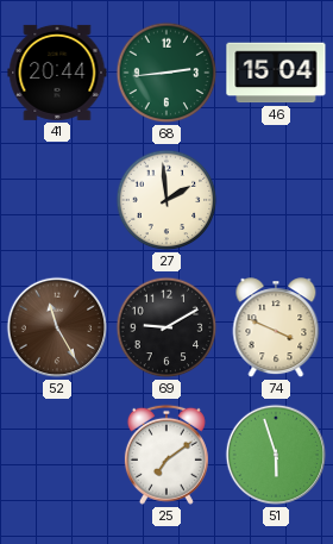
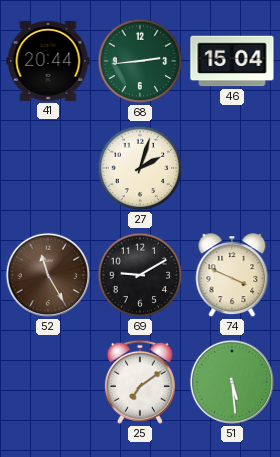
27: 1:59 -> 2:03 (140, 168)
51: 5:57 -> 5:29 (232, 382)
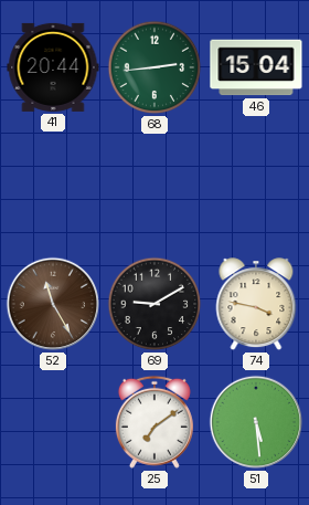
27: 2:03 -> none (140, 168)
74: 3:49 -> 3:47 (256, 305)
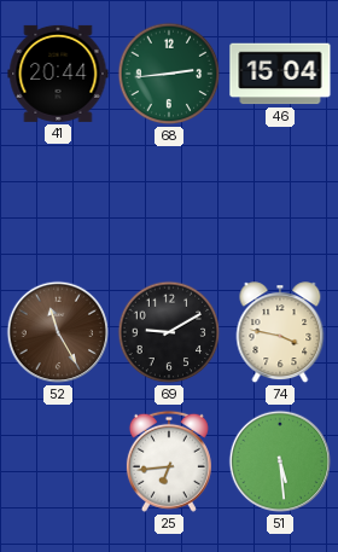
25: 7:09 -> 6:44 (169, 461)
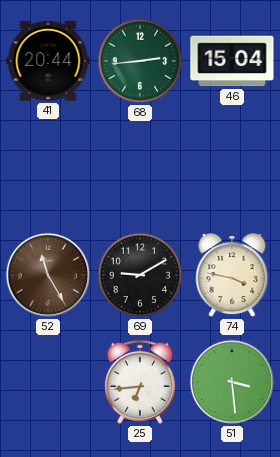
51: 5:29 -> 3:29 (232, 382)
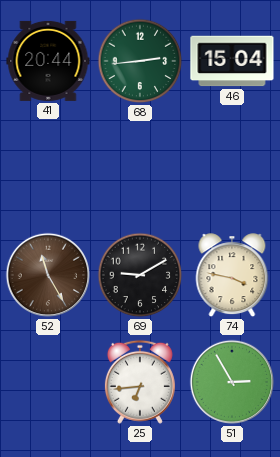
51: 3:29 -> 2:55 (232, 382)
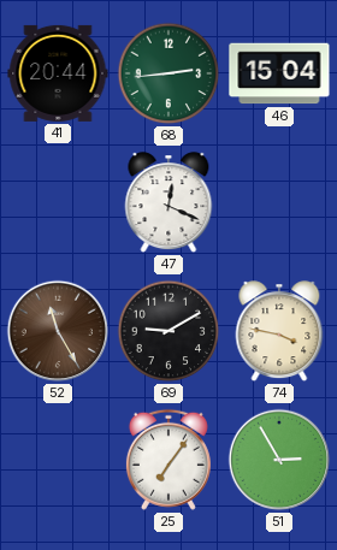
47: none -> 12:19 (168, 203)
25: 6:44 -> 7:06 (168, 460)
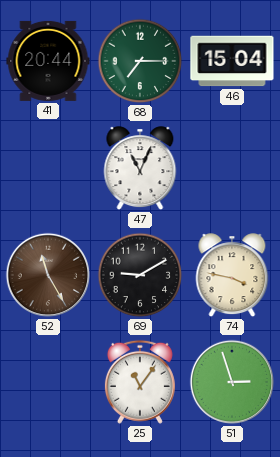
68: 2:44 -> 7:15 (140, 61)
47: 12:19 -> 11:04 (140, 169)
25: 7:06 -> 11:06 (140, 382)
51: 2:55 -> 2:57 (232, 382)
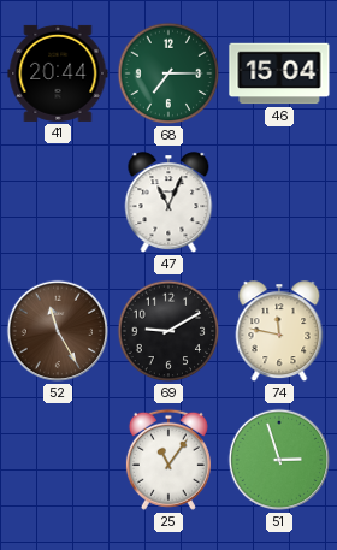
74: 3:47 -> 11:47 (279, 332)
